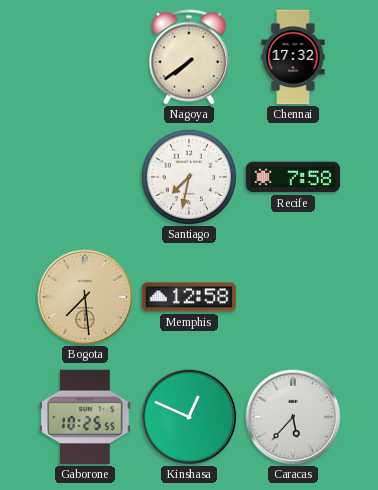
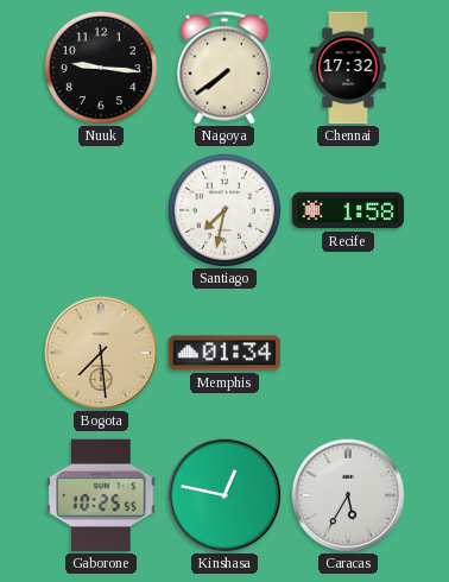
Nuuk: none -> 9:16 (100, 67)
Recife: 7:58 -> 1:58 (348, 210)
Memphis: 12:58 -> 01:34 (224, 353)
Kinshasa: 12:49 -> 12:47 (224, 495)
Caracas: 5:37 -> 5:35 (348, 495)
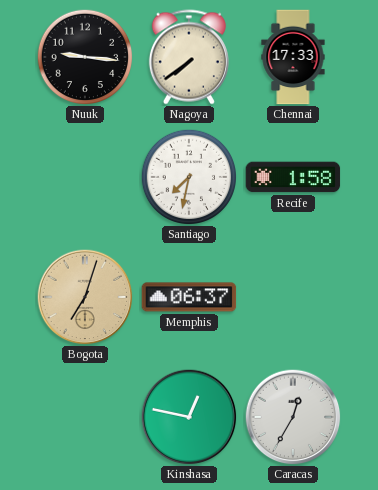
Chennai: 17:32 -> 17:33 (293, 57)
Bogota: 7:29 -> 7:03 (85, 297)
Memphis: 01:34 -> 06:37 (189, 297)
Gaborone: 10:25 -> none (101, 495)
Caracas: 5:35 -> 12:35 (293, 417)
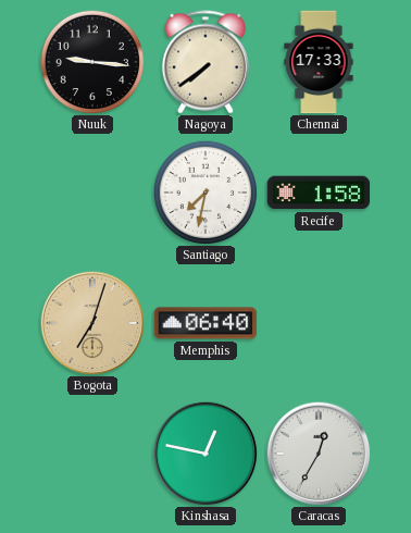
Memphis: 06:37 -> 06:40 (205, 323)
